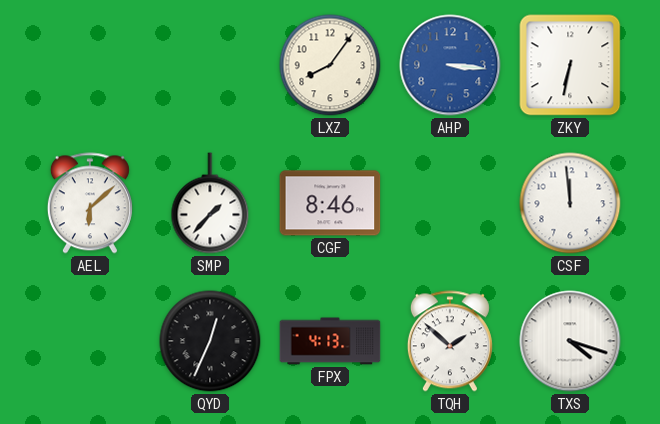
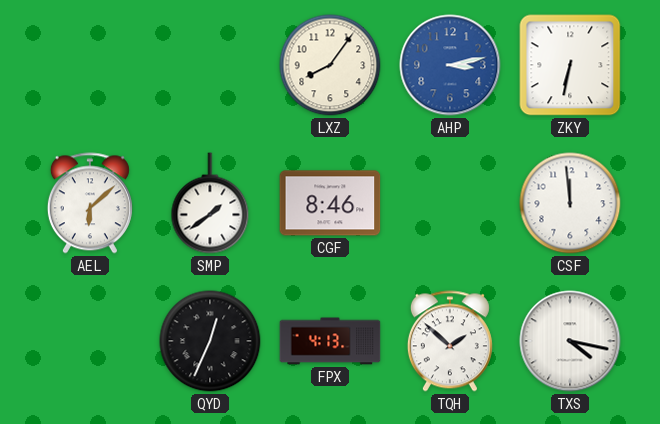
AHP: 3:16 -> 3:13 (450, 65)
SMP: 1:37 -> 1:39 (210, 203)
TXS: 4:18 -> 4:17 (570, 341)
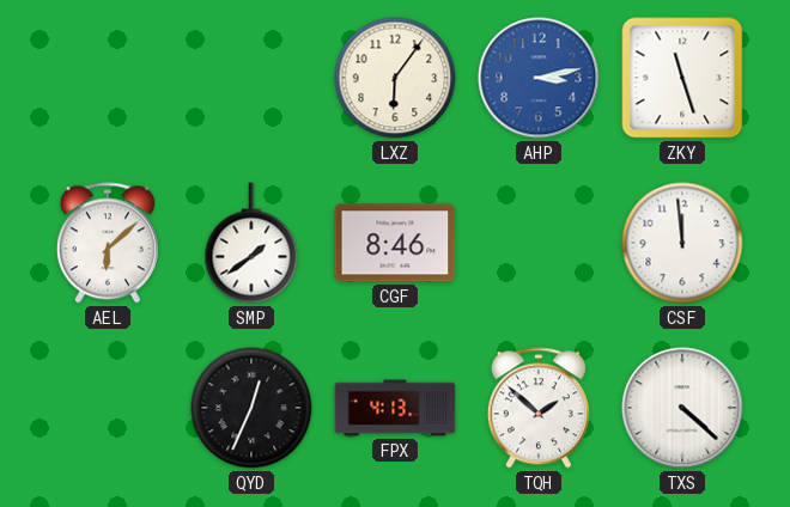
LXZ: 8:06 -> 6:06 (395, 78)
ZKY: 6:32 -> 11:27 (682, 78)
TXS: 4:17 -> 4:22 (682, 408)
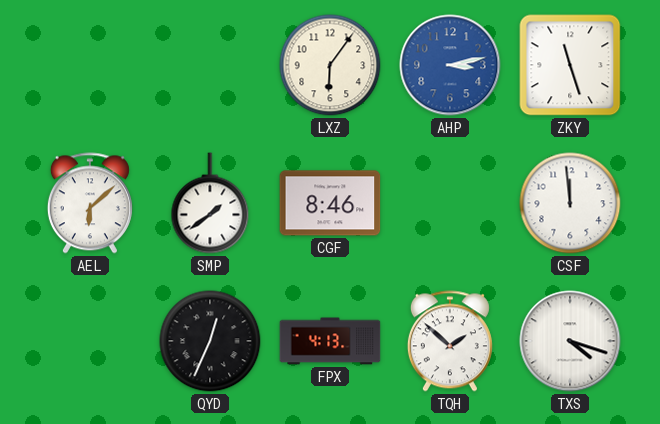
TXS: 4:22 -> 4:18 (570, 341)
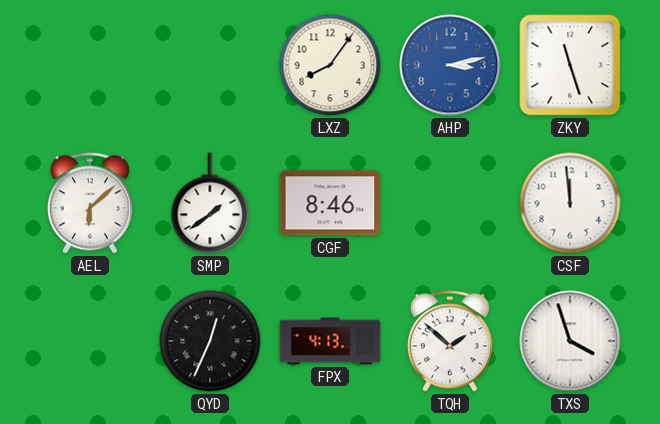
LXZ: 6:06 -> 8:06 (330, 65)
TXS: 4:18 -> 3:57 (570, 341)
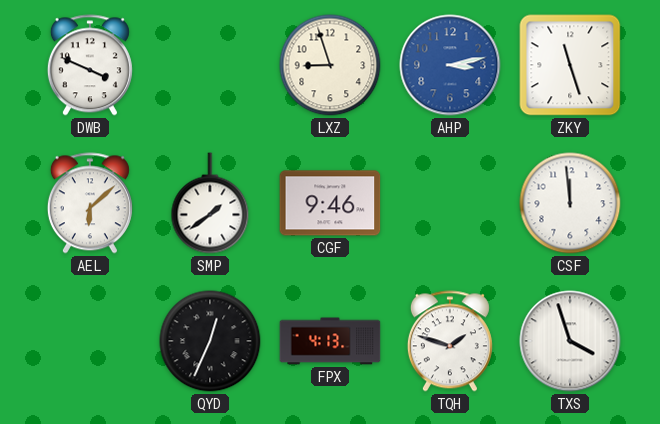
DWB: none -> 3:49 (90, 65)
LXZ: 8:06 -> 8:57 (330, 65)
CGF: 8:46 -> 9:46 (330, 203)
TQH: 1:52 -> 1:48 (450, 341)
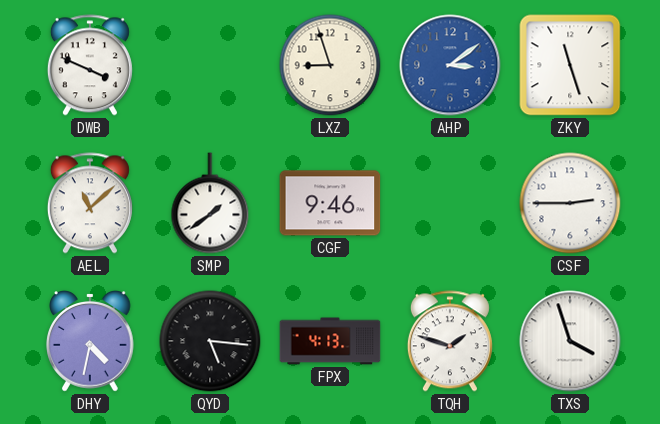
AHP: 3:13 -> 3:09 (450, 65)
AEL: 6:08 -> 11:08 (90, 203)
CSF: 11:59 -> 2:45 (570, 203)
DHY: none -> 4:32 (91, 341)
QYD: 12:34 -> 5:16 (210, 341)
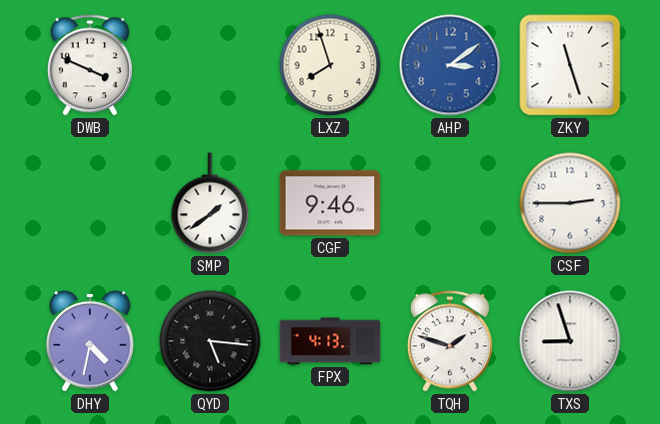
LXZ: 8:57 -> 7:57 (330, 65)
AEL: 11:08 -> none (90, 203)
TXS: 3:57 -> 8:57 (570, 341)
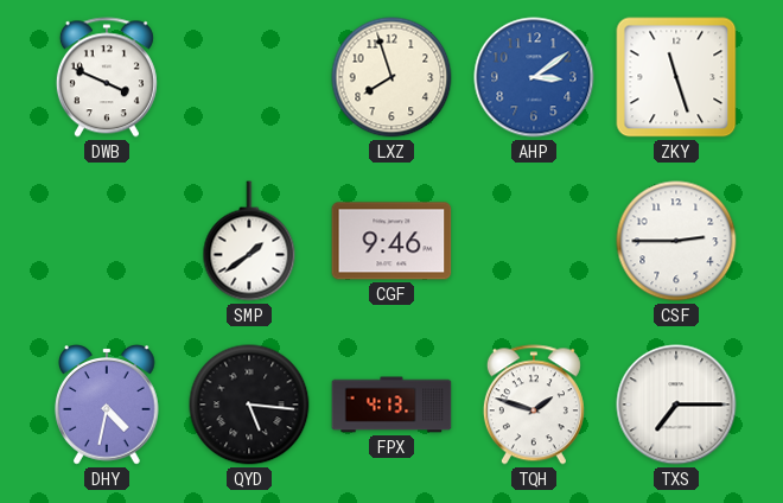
TXS: 8:57 -> 7:15 (676, 405)
